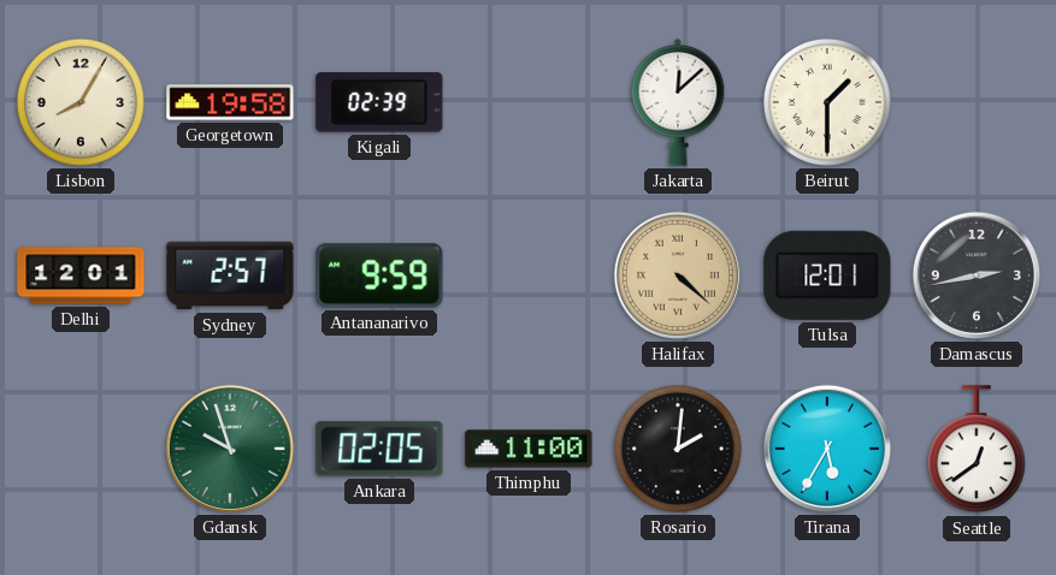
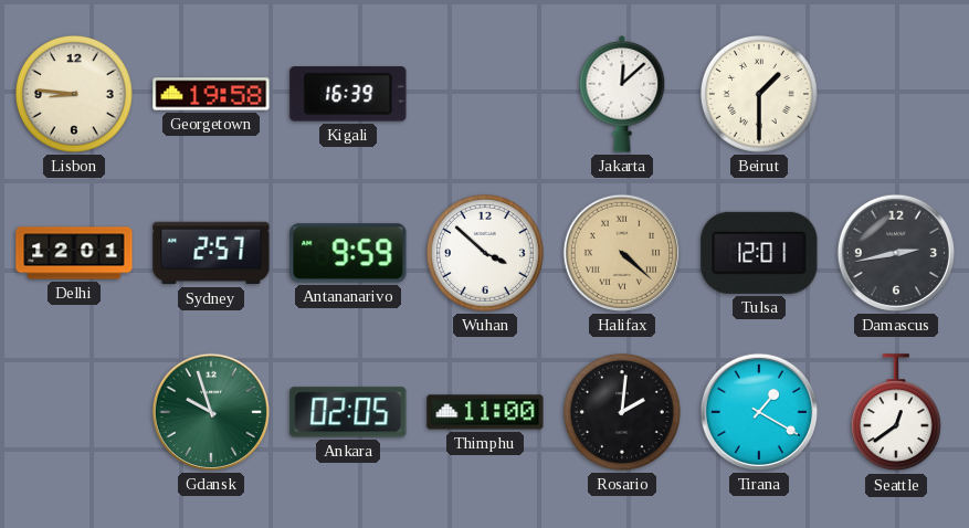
Lisbon: 8:05 -> 8:46 (74, 94)
Kigali: 02:39 -> 16:39 (348, 94)
Wuhan: none -> 3:52 (485, 253)
Tirana: 5:35 -> 1:20 (759, 412)
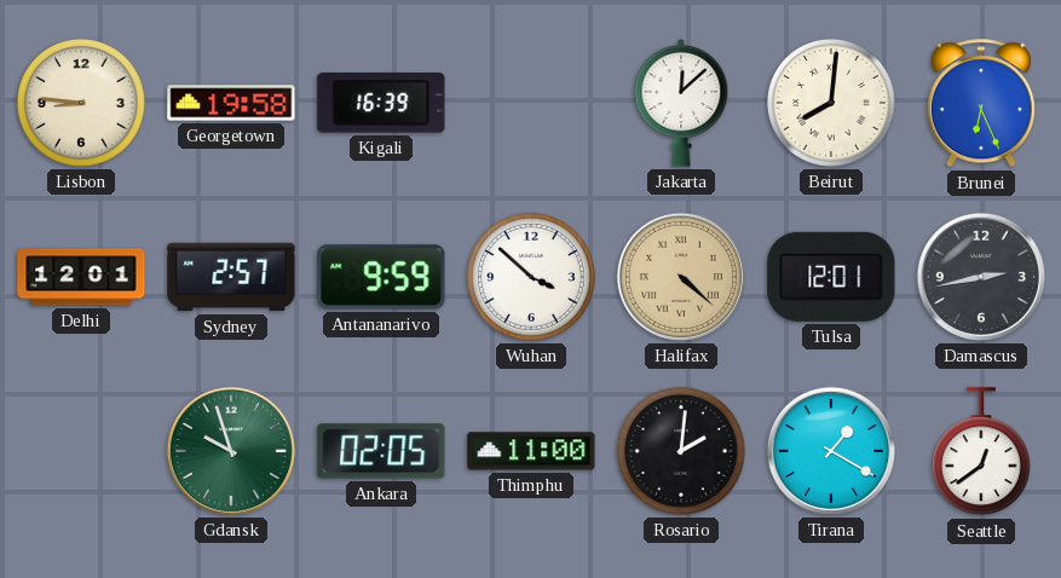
Beirut: 1:30 -> 8:01 (831, 103)
Brunei: none -> 6:26 (981, 104)
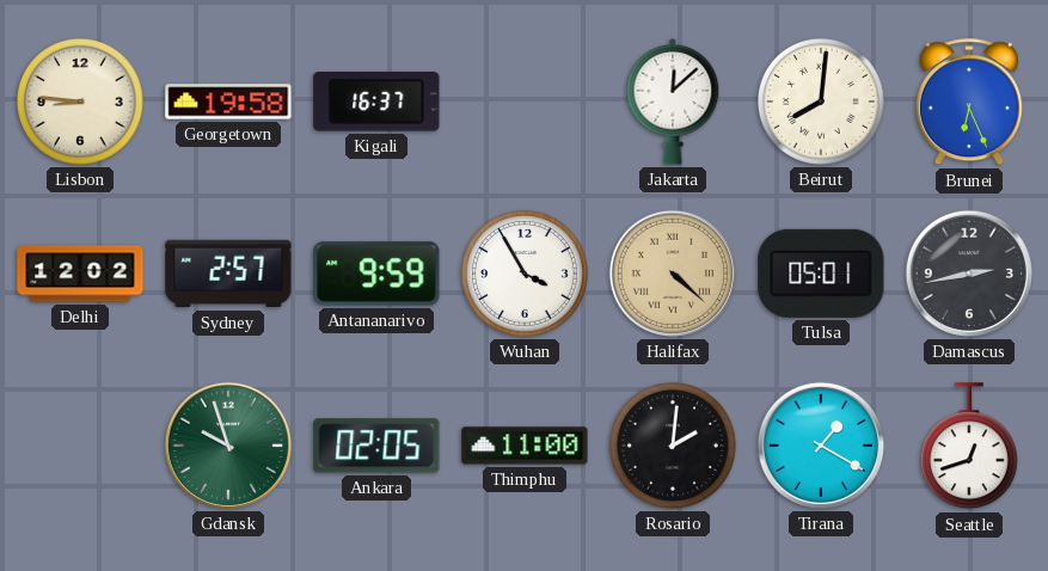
Kigali: 16:39 -> 16:37 (376, 102)
Delhi: 12:01 -> 12:02 (80, 274)
Wuhan: 3:52 -> 3:55 (525, 274)
Tulsa: 12:01 -> 05:01 (821, 274)
Seattle: 12:39 -> 12:42 (969, 447)
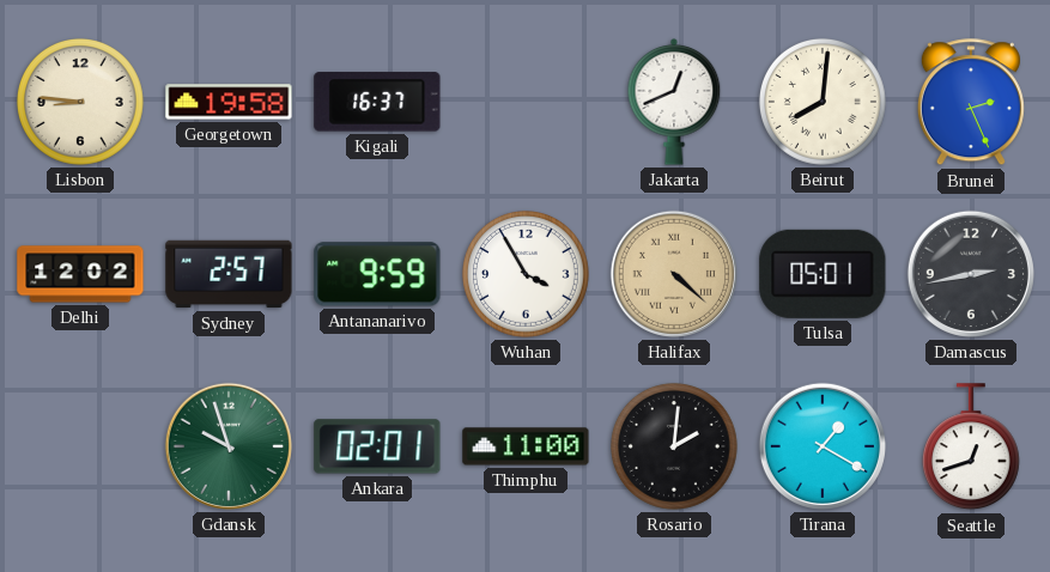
Jakarta: 12:08 -> 12:41 (674, 103)
Brunei: 6:26 -> 2:26 (971, 103)
Ankara: 02:05 -> 02:01 (377, 446)
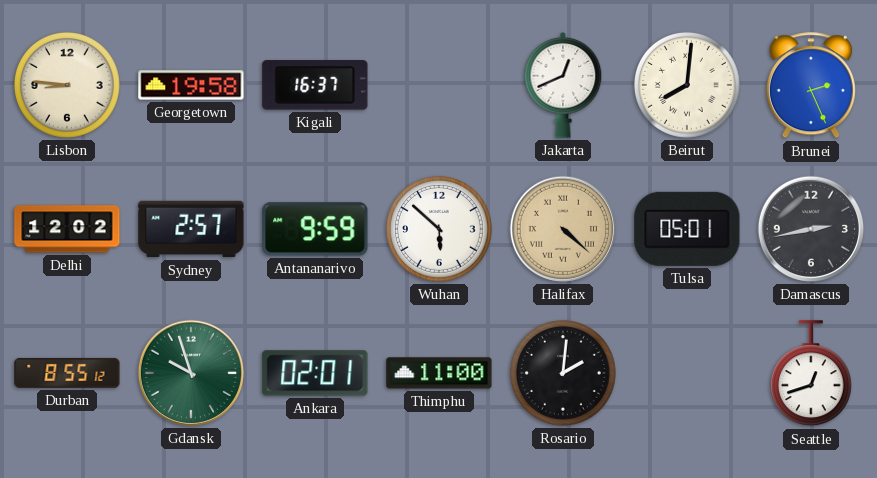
Wuhan: 3:55 -> 5:52 (439, 229)
Durban: none -> 8:55 (67, 373)
Tirana: 1:20 -> none (823, 446)
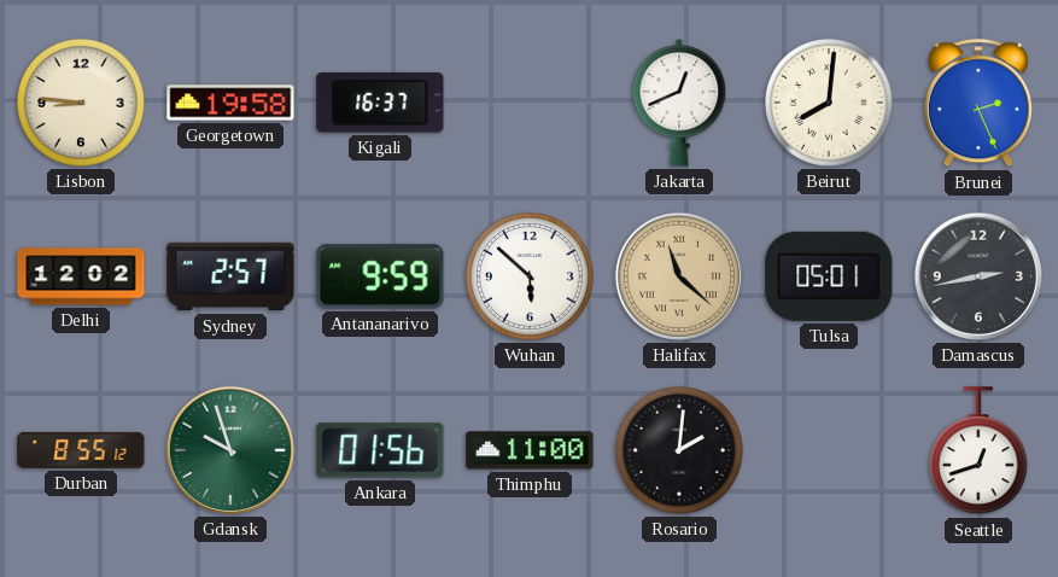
Halifax: 4:22 -> 11:22 (679, 276)
Ankara: 02:01 -> 01:56 (380, 450)
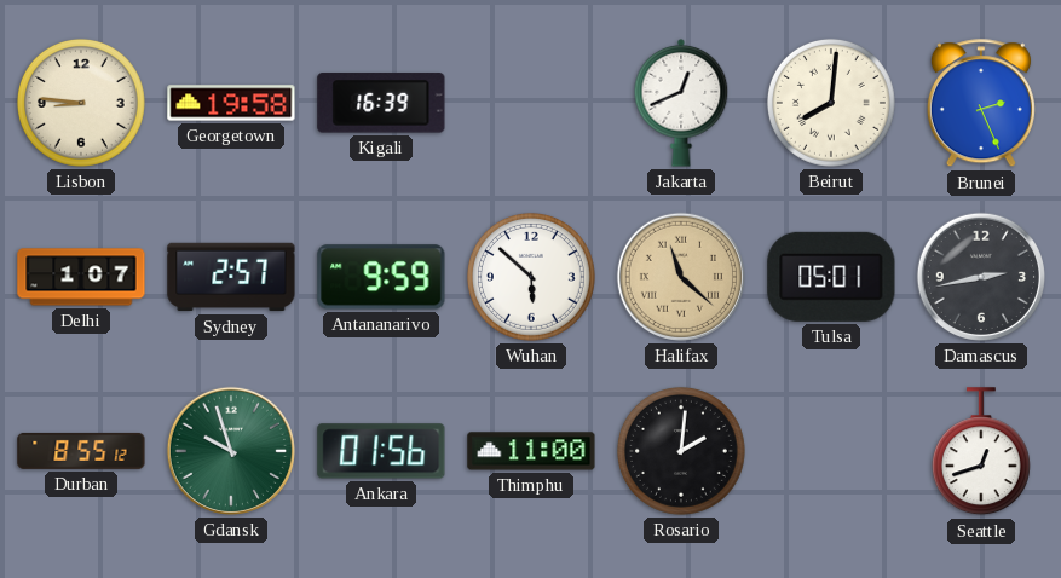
Kigali: 16:37 -> 16:39 (381, 103)
Delhi: 12:02 -> 1:07 (81, 277)
